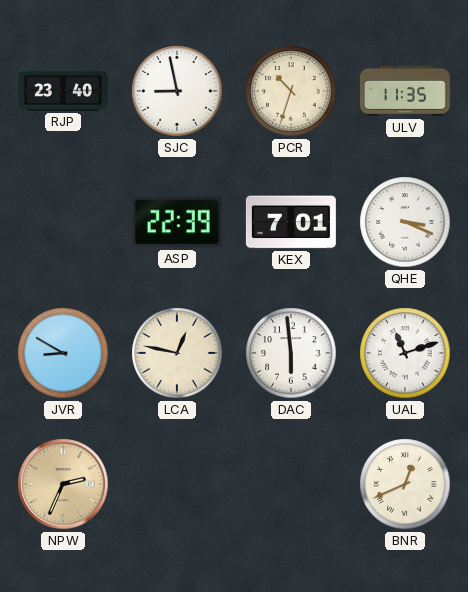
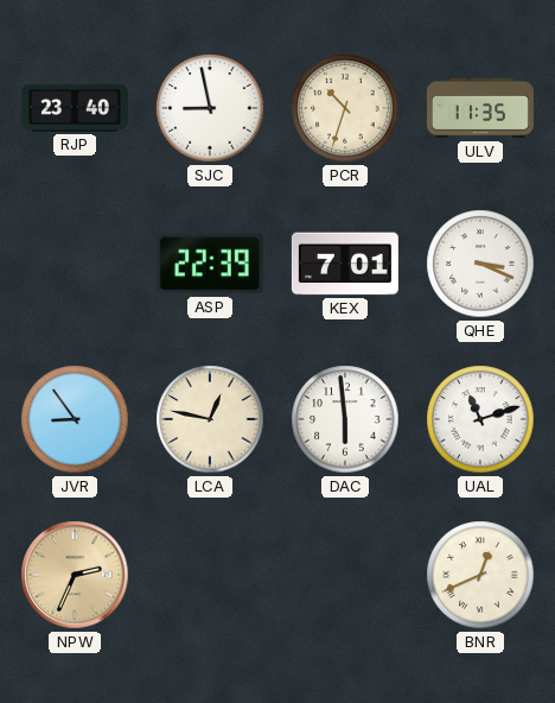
JVR: 8:50 -> 8:54 (75, 419)
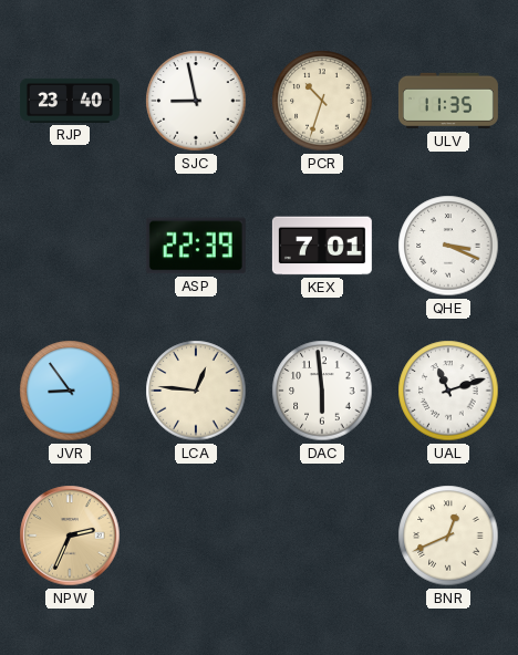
LCA: 12:47 -> 12:46 (196, 391)
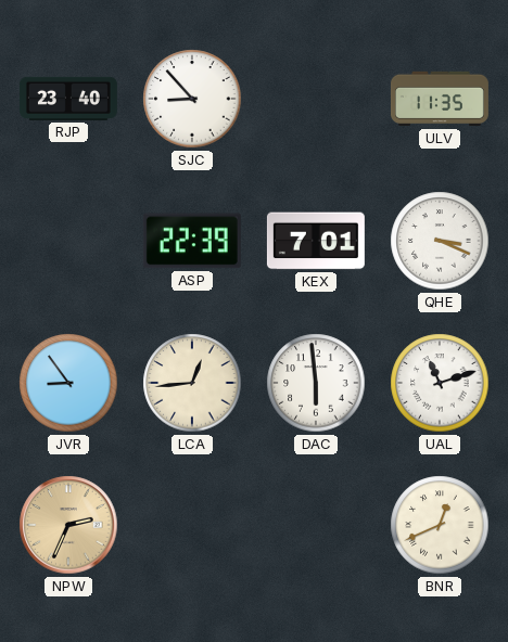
SJC: 8:58 -> 8:53 (192, 99)
PCR: 10:33 -> none (322, 101)
LCA: 12:46 -> 12:44 (192, 383)
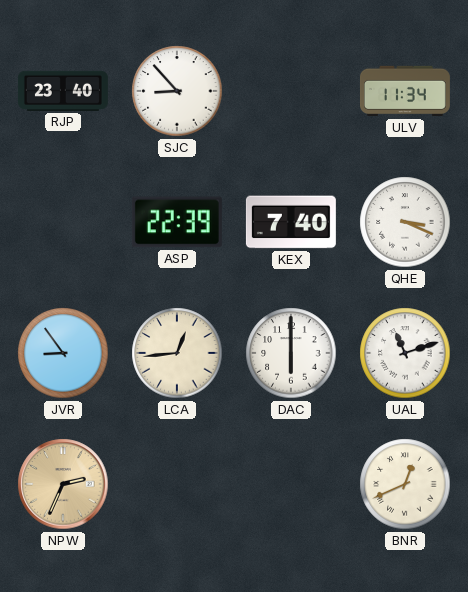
ULV: 11:35 -> 11:34 (405, 91)
KEX: 7:01 -> 7:40 (291, 222)
DAC: 5:59 -> 6:00 (291, 353)
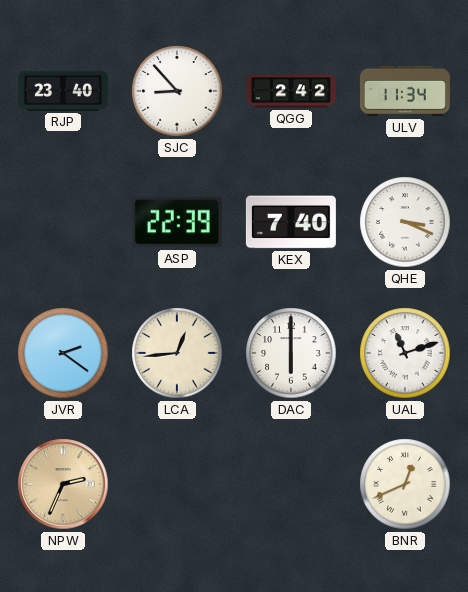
QGG: none -> 2:42 (291, 91)
JVR: 8:54 -> 2:21 (63, 353)
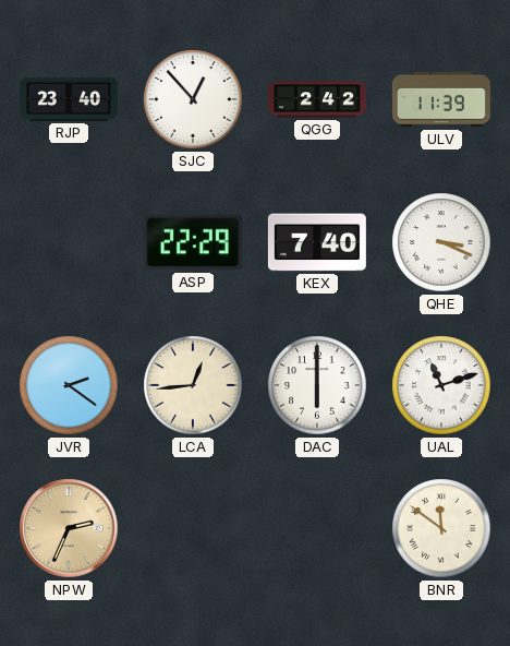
SJC: 8:53 -> 12:53 (193, 99)
ULV: 11:34 -> 11:39 (441, 99)
ASP: 22:39 -> 22:29 (193, 242)
BNR: 12:41 -> 11:51 (441, 528)
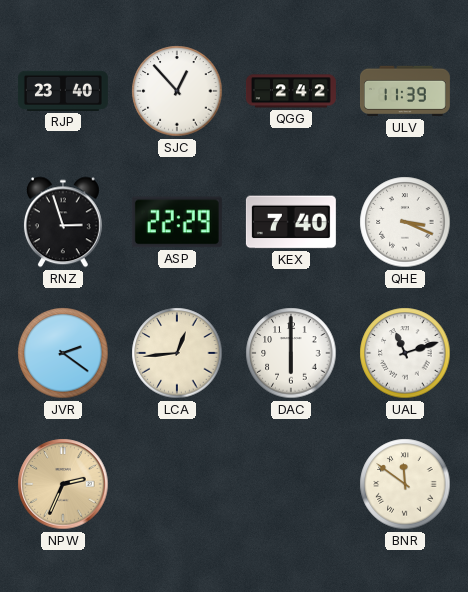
RNZ: none -> 2:57 (63, 222)
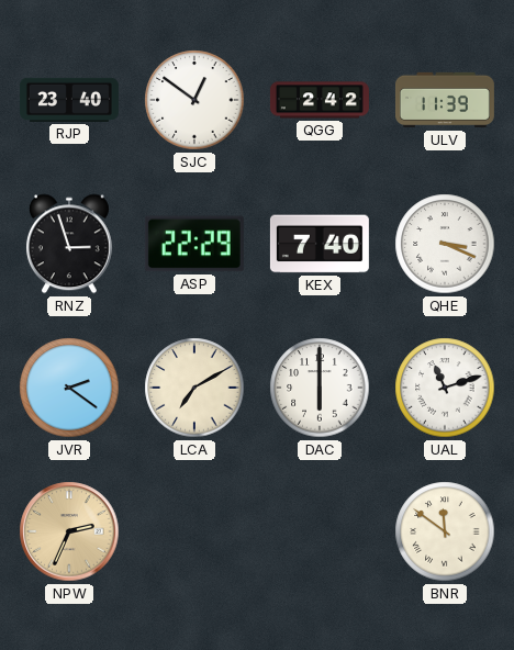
SJC: 12:53 -> 12:51 (194, 100)
LCA: 12:44 -> 7:10 (194, 388)
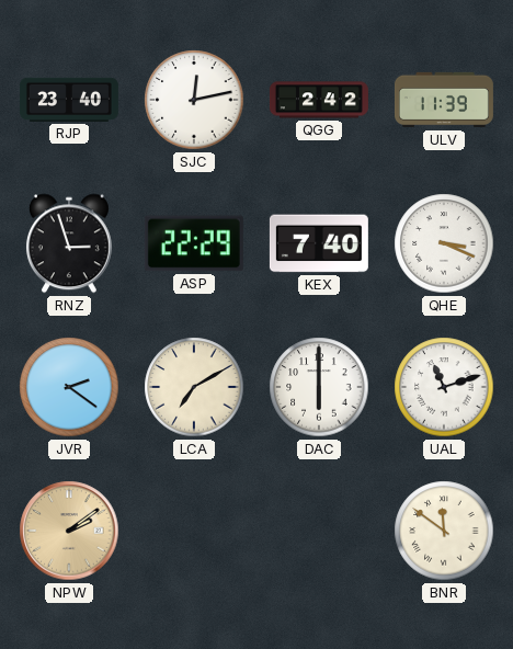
SJC: 12:51 -> 12:13 (194, 100)
NPW: 2:34 -> 2:09 (69, 531)
